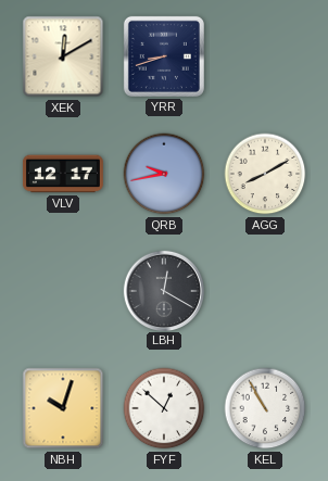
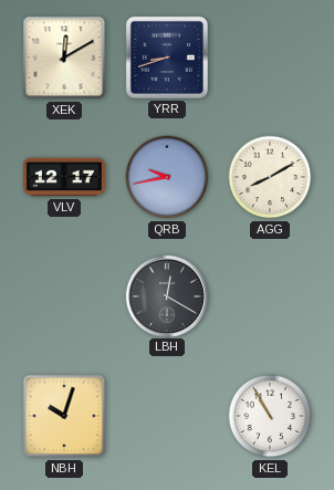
FYF: 12:52 -> none (164, 408)
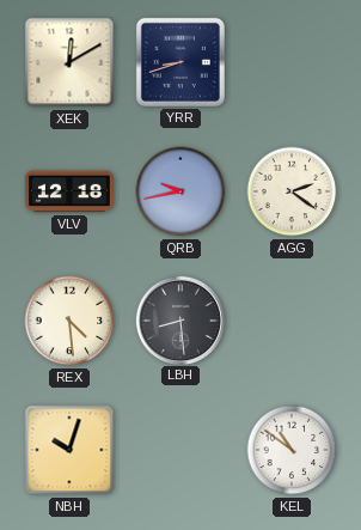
VLV: 12:17 -> 12:18 (69, 191)
AGG: 8:10 -> 2:21 (292, 191)
REX: none -> 4:29 (69, 321)
LBH: 12:20 -> 8:29 (179, 319)
KEL: 10:55 -> 10:51 (292, 450)
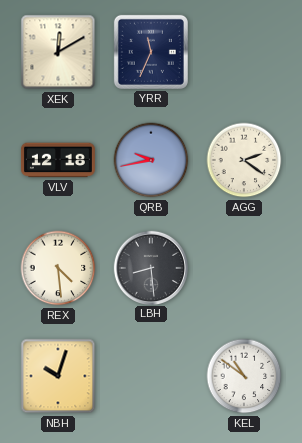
YRR: 8:42 -> 11:34 (151, 52)
